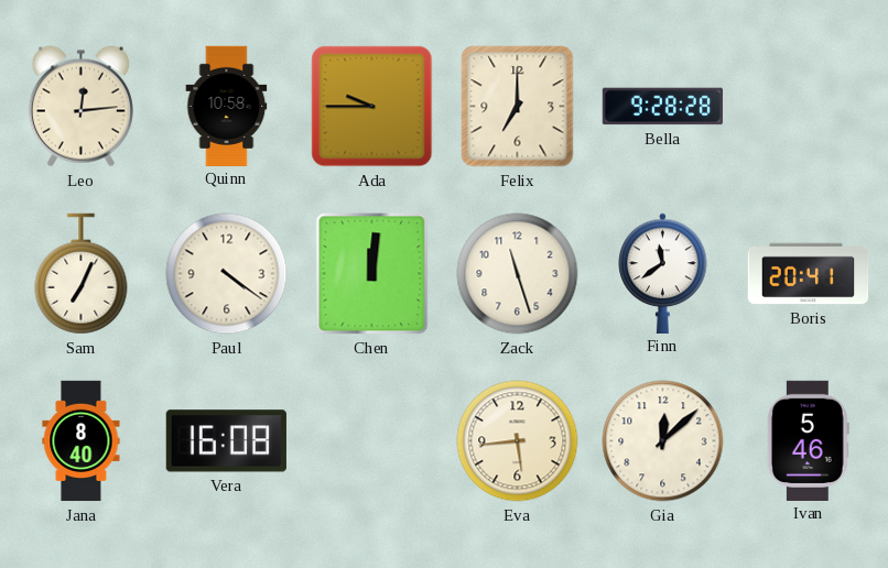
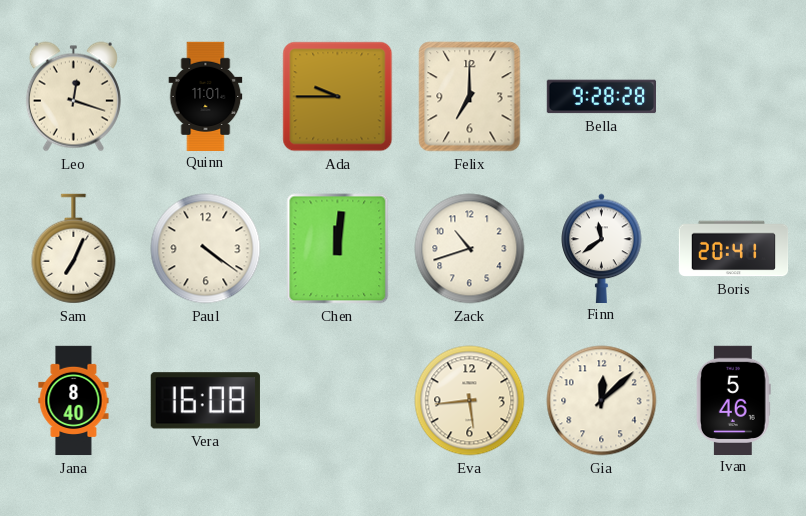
Leo: 12:14 -> 12:18 (73, 97)
Quinn: 10:58 -> 11:01 (206, 96)
Zack: 11:27 -> 10:42 (470, 249)
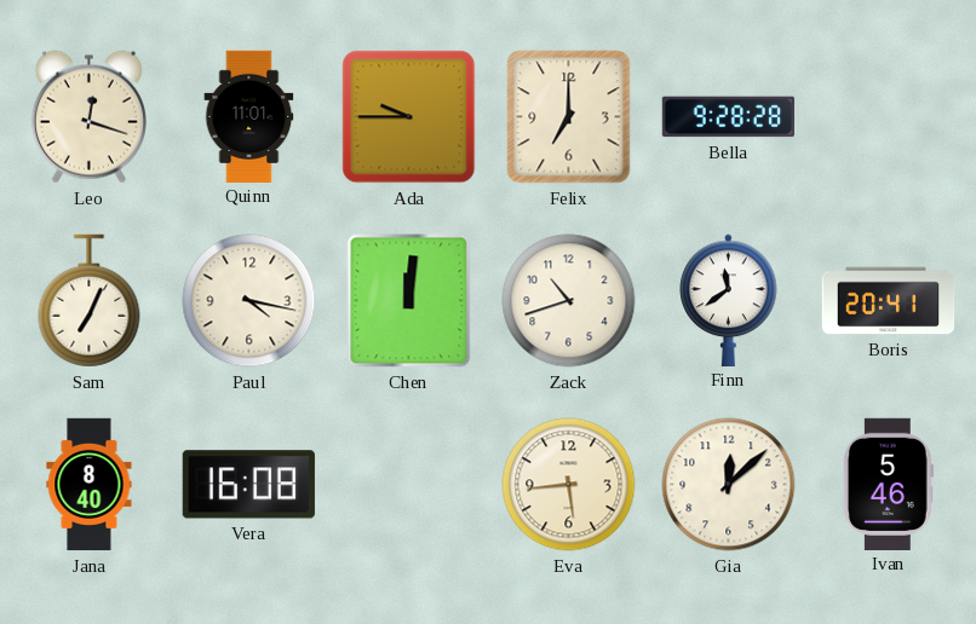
Paul: 4:21 -> 4:17 (249, 301)
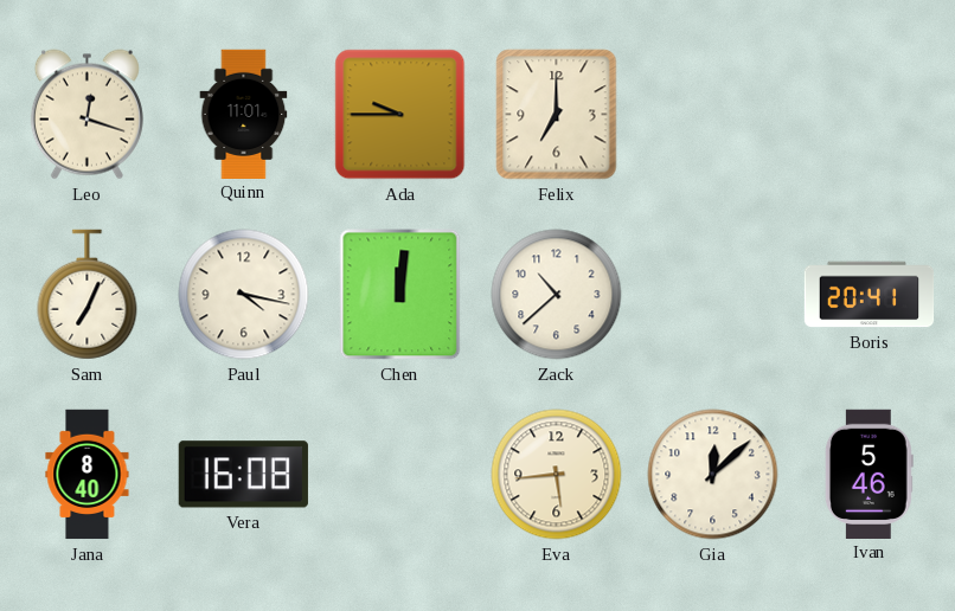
Bella: 9:28 -> none (728, 117)
Zack: 10:42 -> 10:38 (557, 295)
Finn: 11:39 -> none (729, 300)
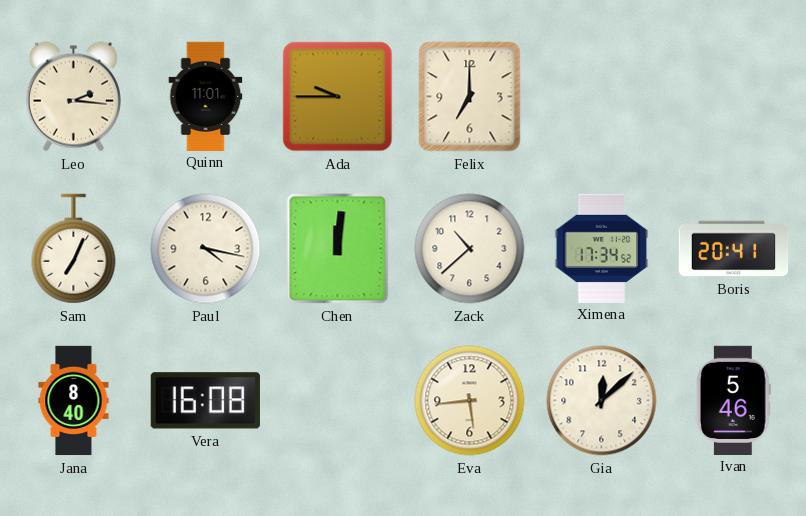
Leo: 12:18 -> 2:16 (73, 97)
Ximena: none -> 17:34 (602, 248)
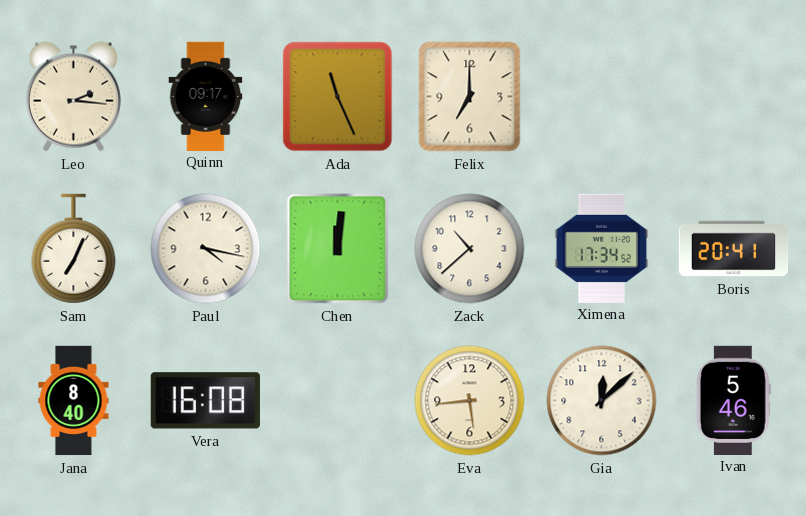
Quinn: 11:01 -> 09:17 (206, 96)
Ada: 9:45 -> 11:26 (338, 97)
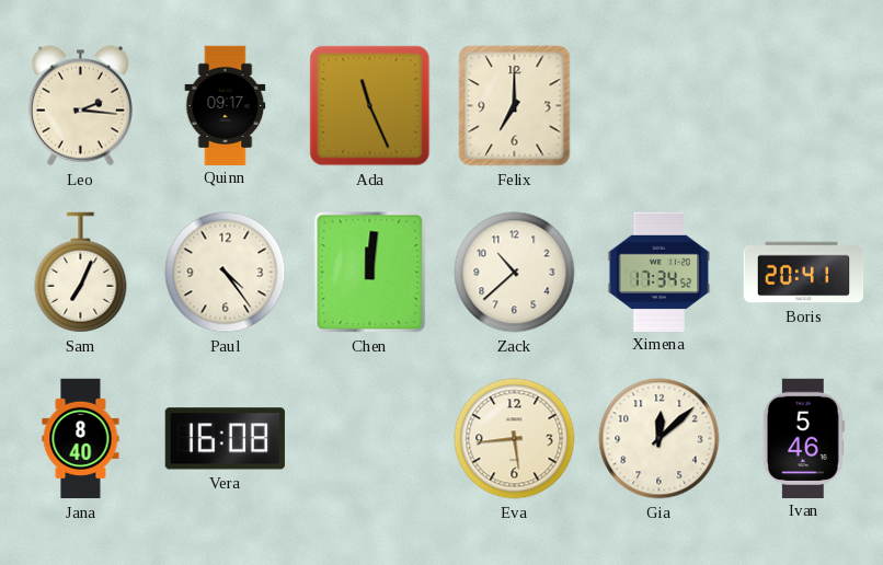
Paul: 4:17 -> 4:24 (226, 273)
